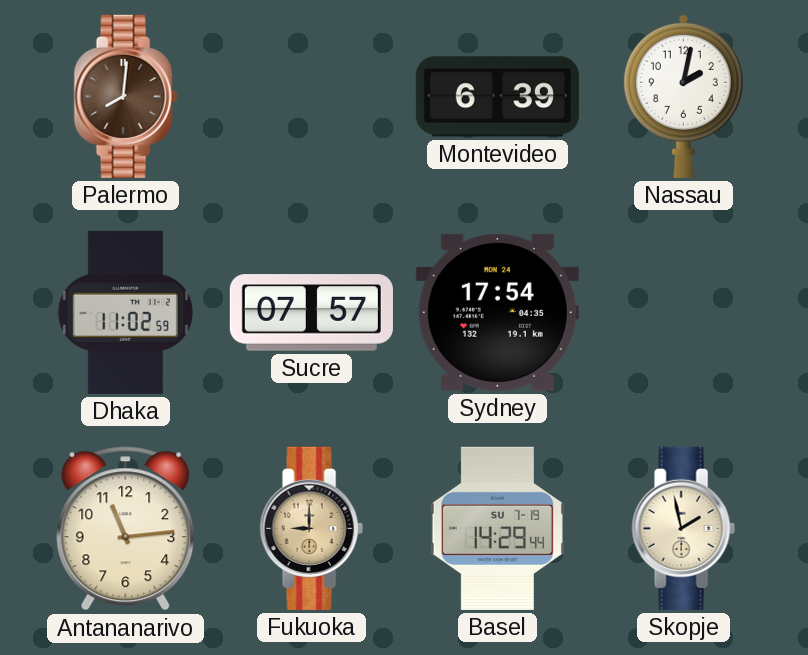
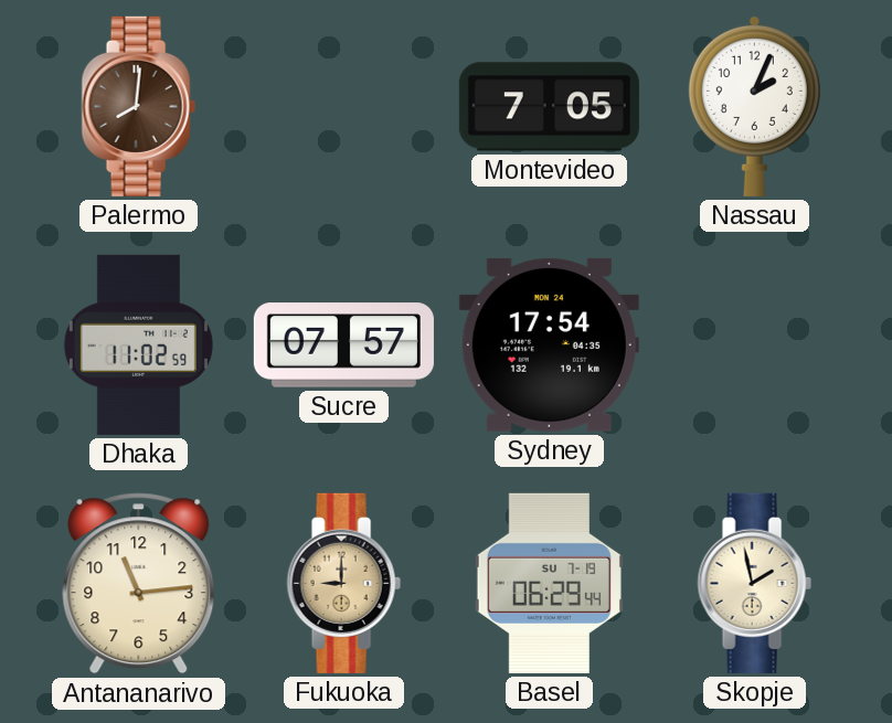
Montevideo: 6:39 -> 7:05 (549, 107)
Nassau: 2:02 -> 2:04 (754, 106)
Basel: 14:29 -> 06:29 (549, 583)
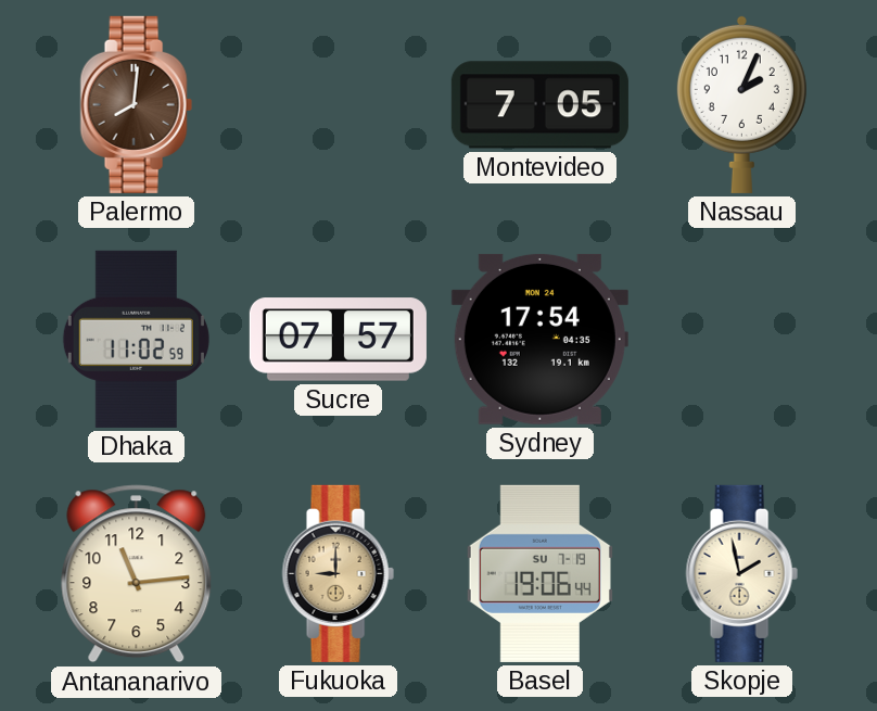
Basel: 06:29 -> 19:06 (539, 573)
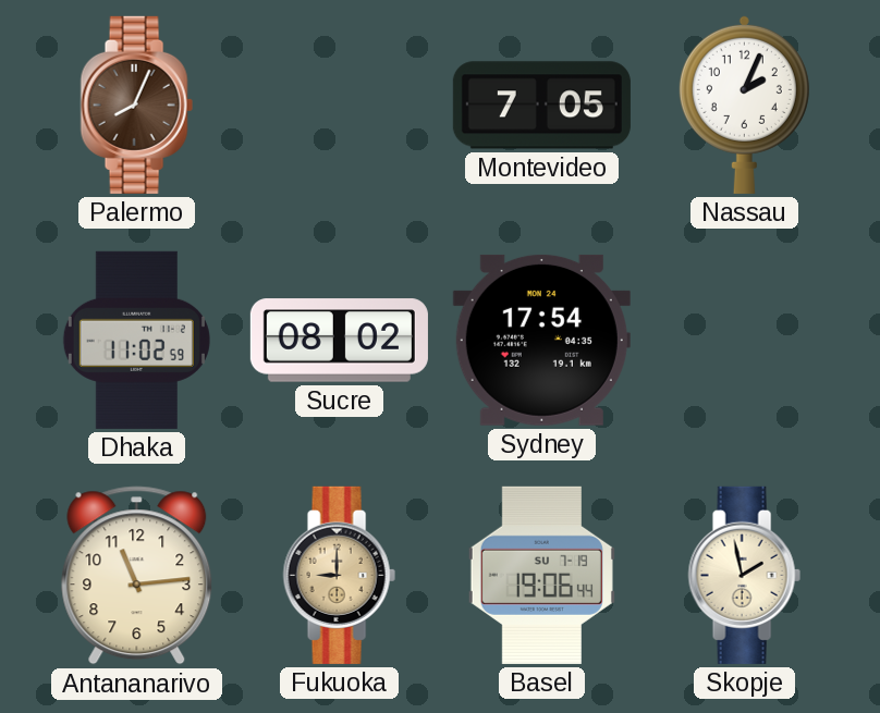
Palermo: 8:01 -> 8:04 (136, 105)
Sucre: 07:57 -> 08:02 (339, 341)
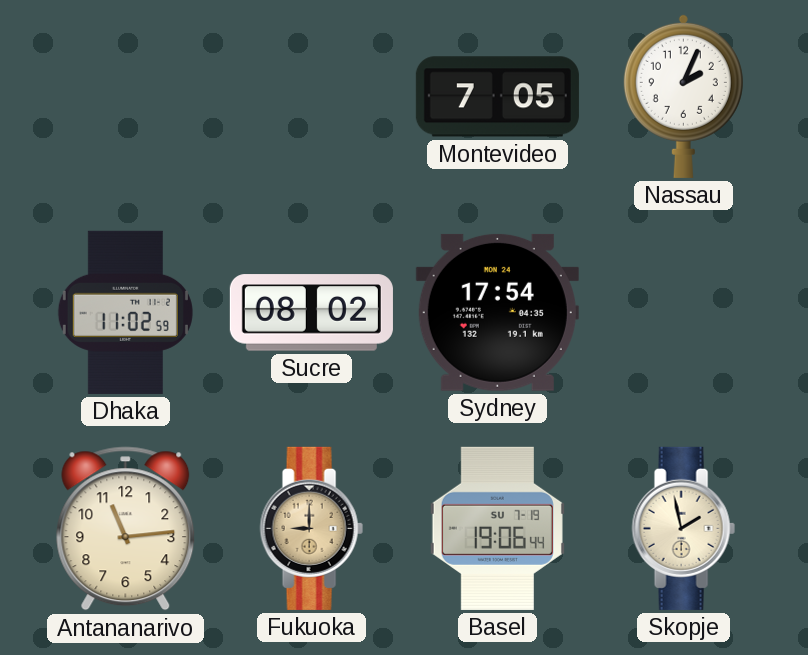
Palermo: 8:04 -> none (136, 105)
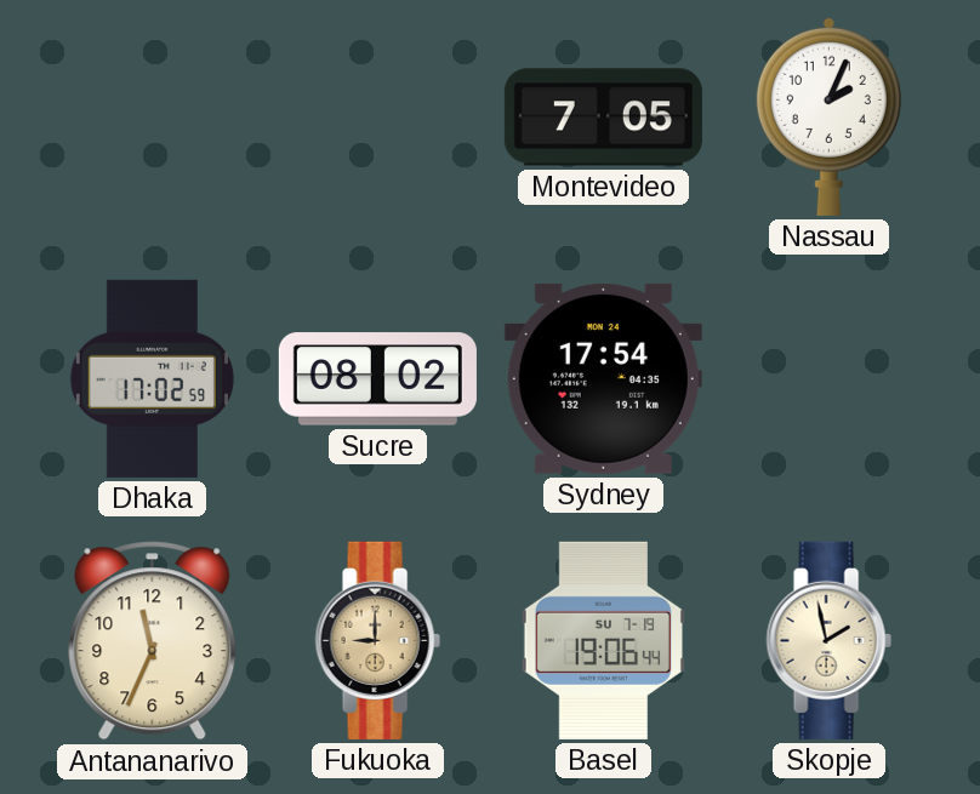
Dhaka: 11:02 -> 17:02 (152, 378)
Antananarivo: 11:14 -> 11:34 (153, 641)
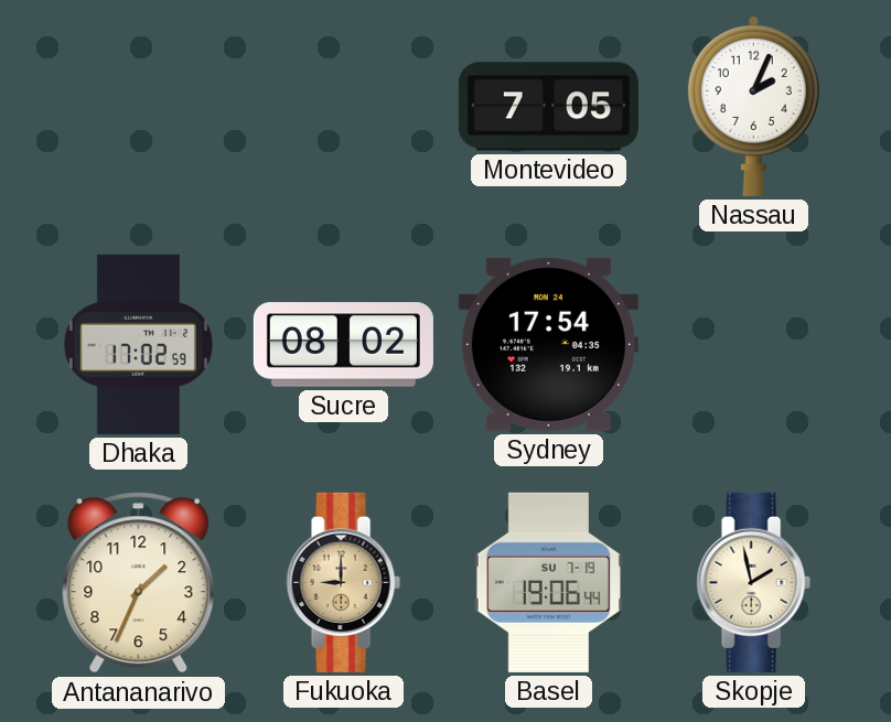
Antananarivo: 11:34 -> 1:34 (139, 583)
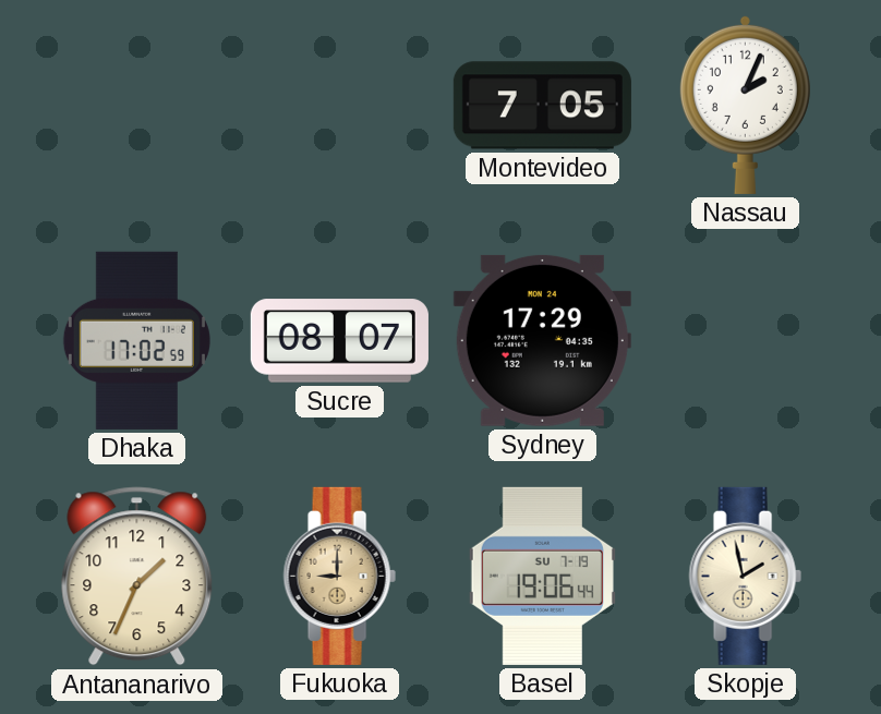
Sucre: 08:02 -> 08:07 (339, 341)
Sydney: 17:54 -> 17:29 (542, 340)
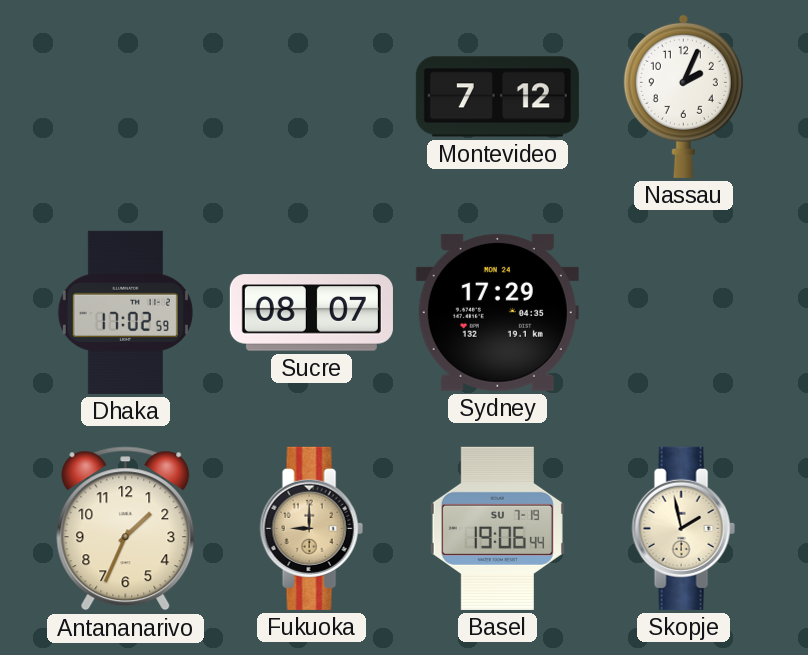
Montevideo: 7:05 -> 7:12 (497, 97)
